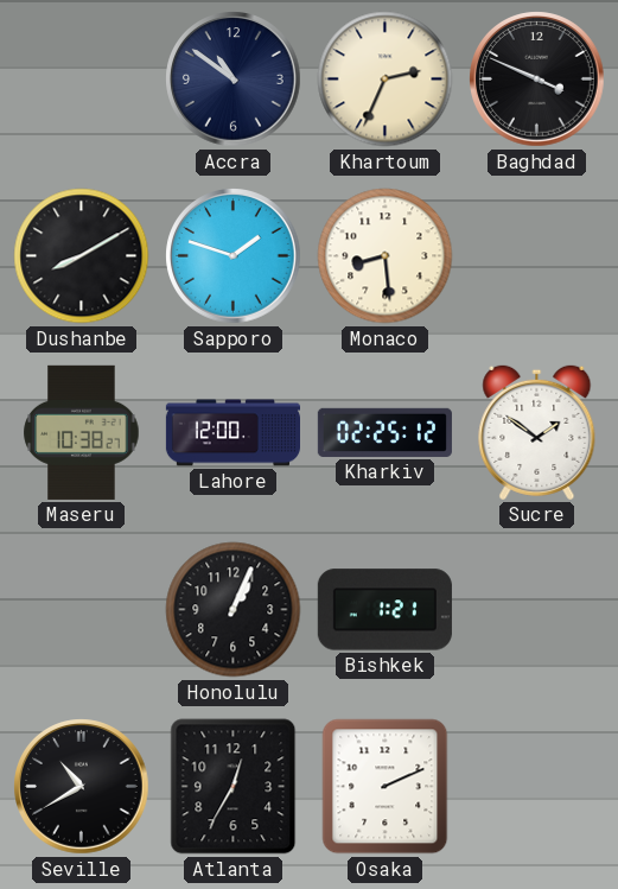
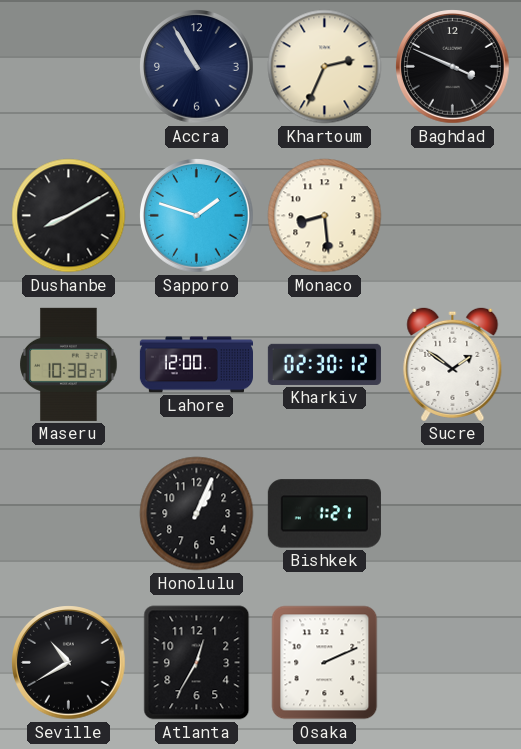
Accra: 10:51 -> 10:55 (197, 67)
Kharkiv: 02:25 -> 02:30 (324, 364)
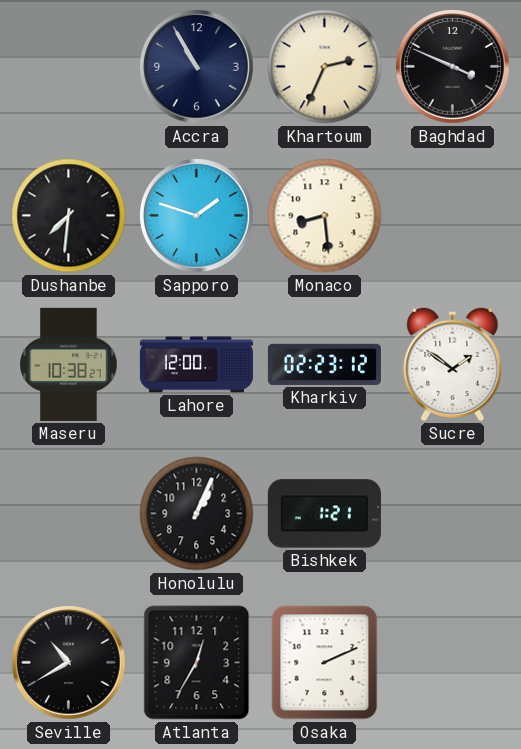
Dushanbe: 8:10 -> 7:31 (69, 216)
Kharkiv: 02:30 -> 02:23 (324, 364)
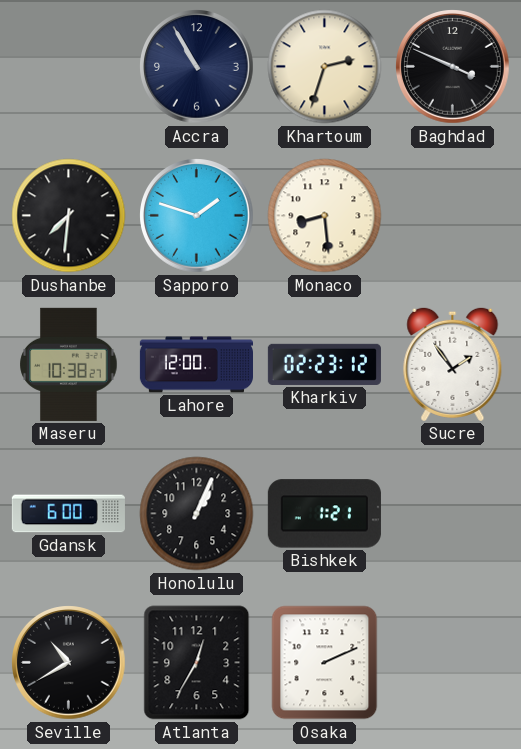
Khartoum: 2:34 -> 2:33 (325, 67)
Sucre: 1:51 -> 1:54 (453, 364)
Gdansk: none -> 6:00 (68, 514)
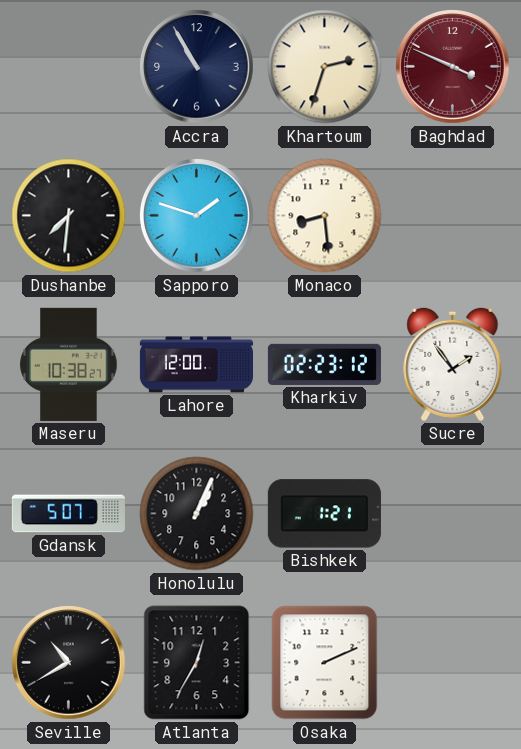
Baghdad dial: black -> burgundy (453, 67)
Gdansk: 6:00 -> 5:07 (68, 514)
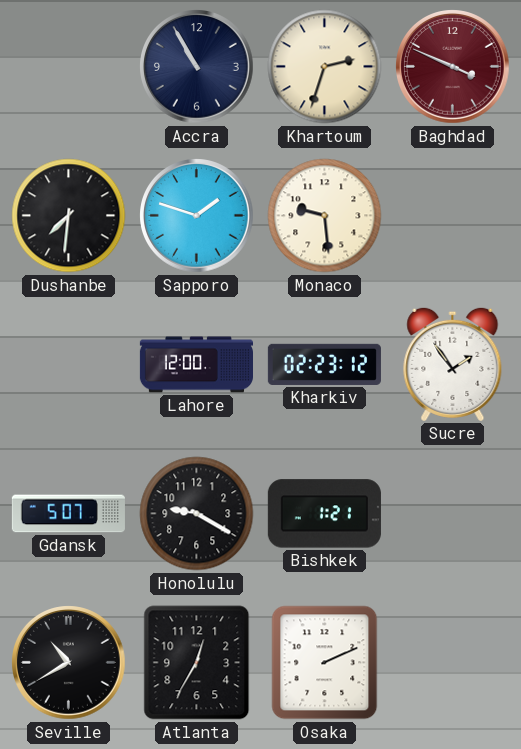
Monaco: 8:29 -> 9:29 (325, 216)
Maseru: 10:38 -> none (69, 364)
Honolulu: 1:04 -> 9:20 (197, 514)
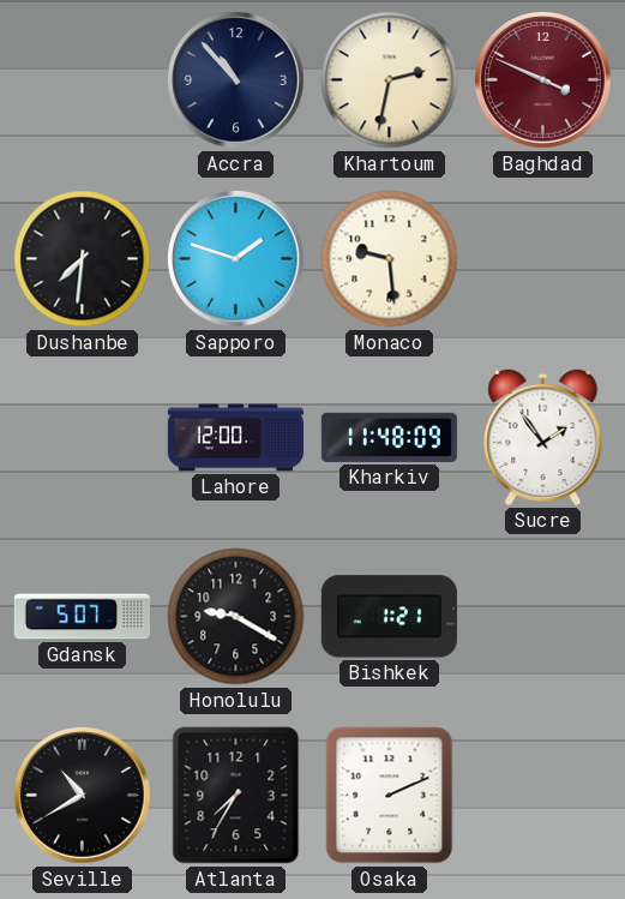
Accra: 10:55 -> 10:53 (236, 80)
Khartoum: 2:33 -> 2:32 (390, 80)
Kharkiv: 02:23 -> 11:48 (389, 437)
Atlanta: 12:35 -> 7:35 (236, 796)
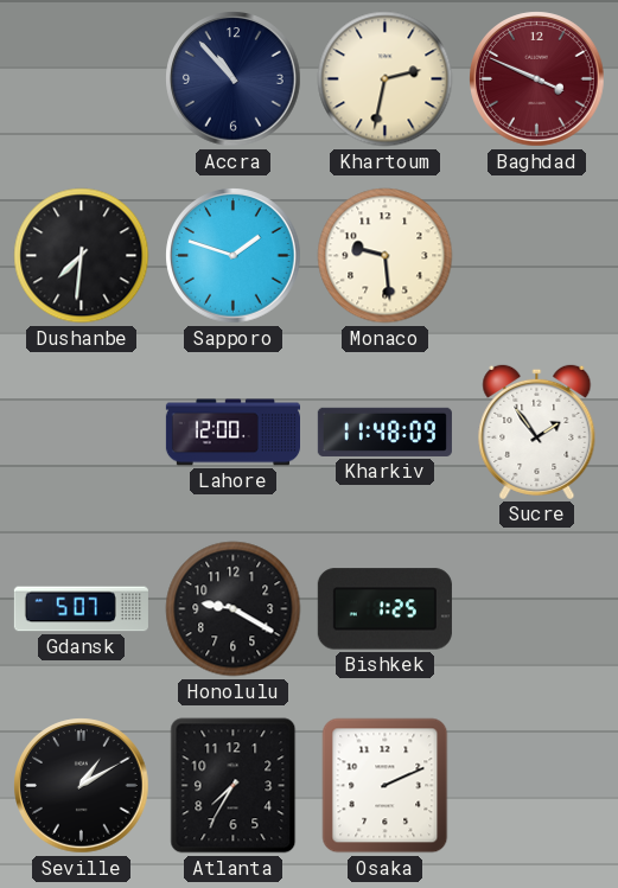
Bishkek: 1:21 -> 1:25 (384, 609)
Seville: 10:40 -> 1:10 (82, 786)
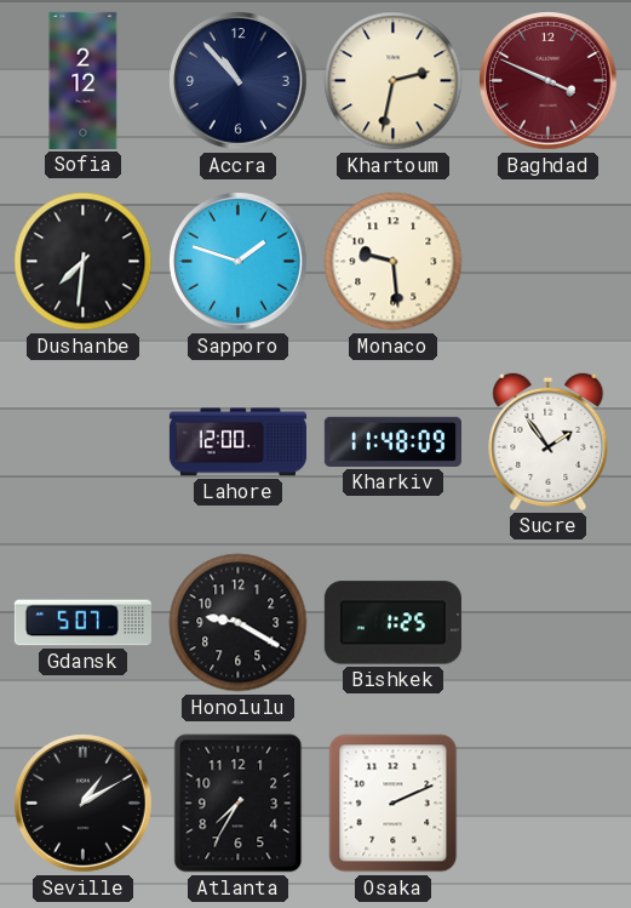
Sofia: none -> 2:12 (84, 80)
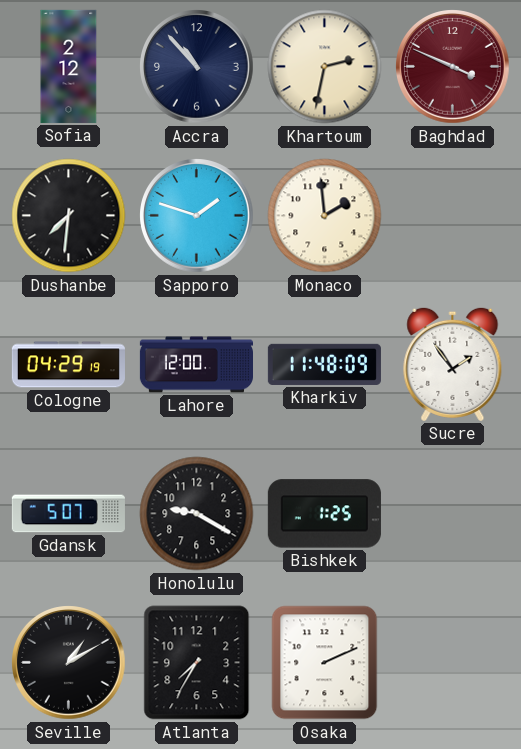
Monaco: 9:29 -> 1:59 (325, 216)
Cologne: none -> 04:29 (68, 365)
